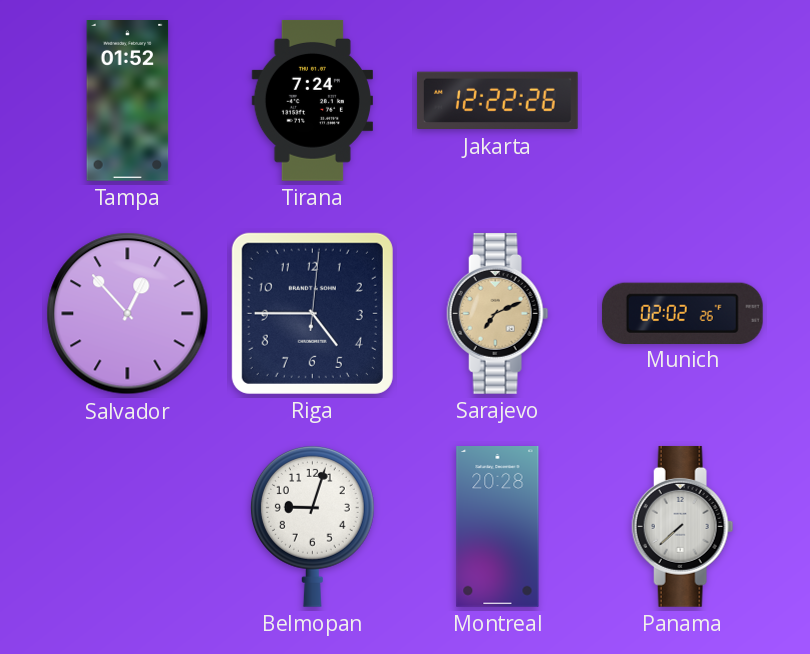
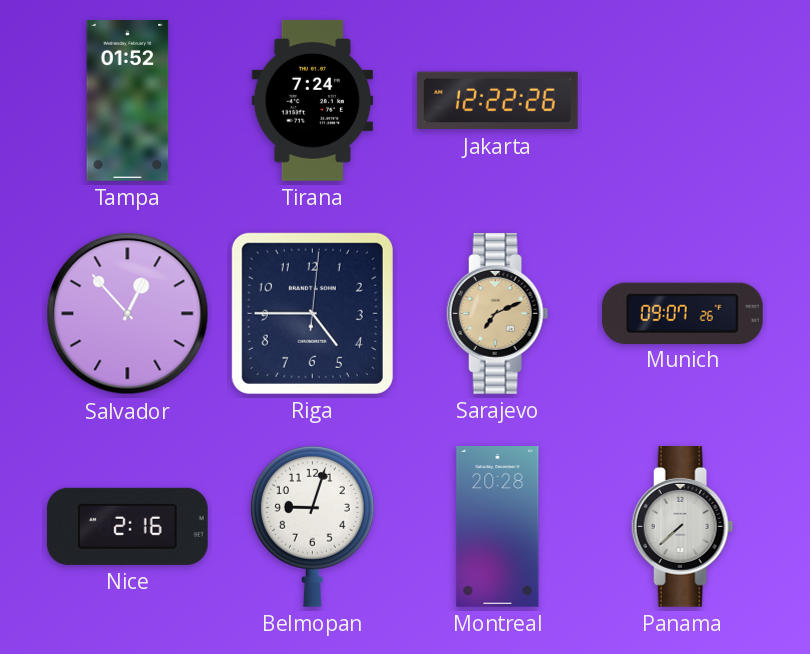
Munich: 02:02 -> 09:07 (682, 313)
Nice: none -> 2:16 (127, 526)
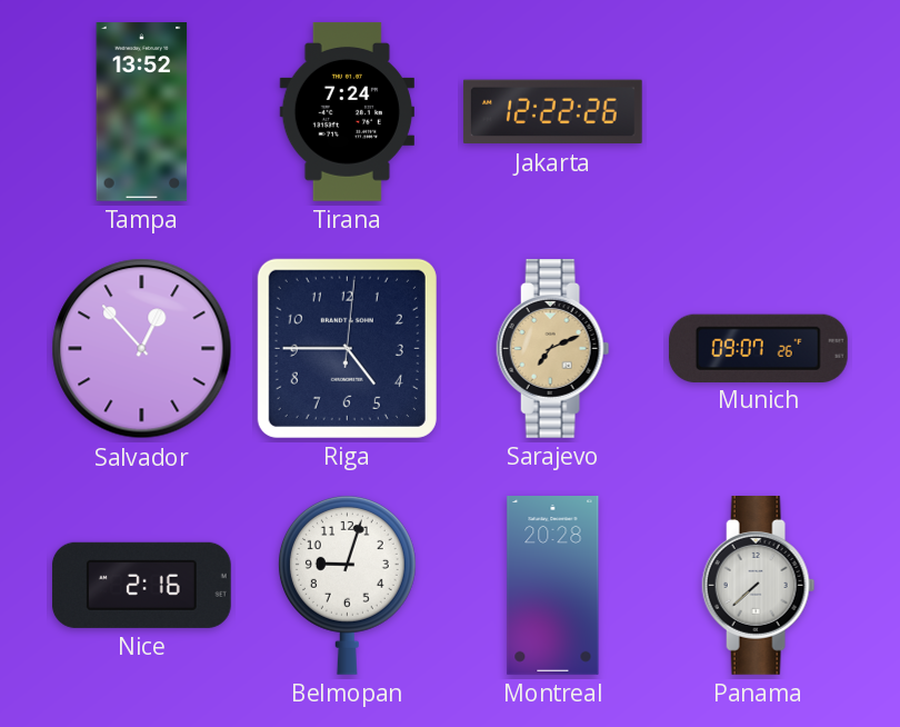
Tampa: 01:52 -> 13:52 (142, 112)
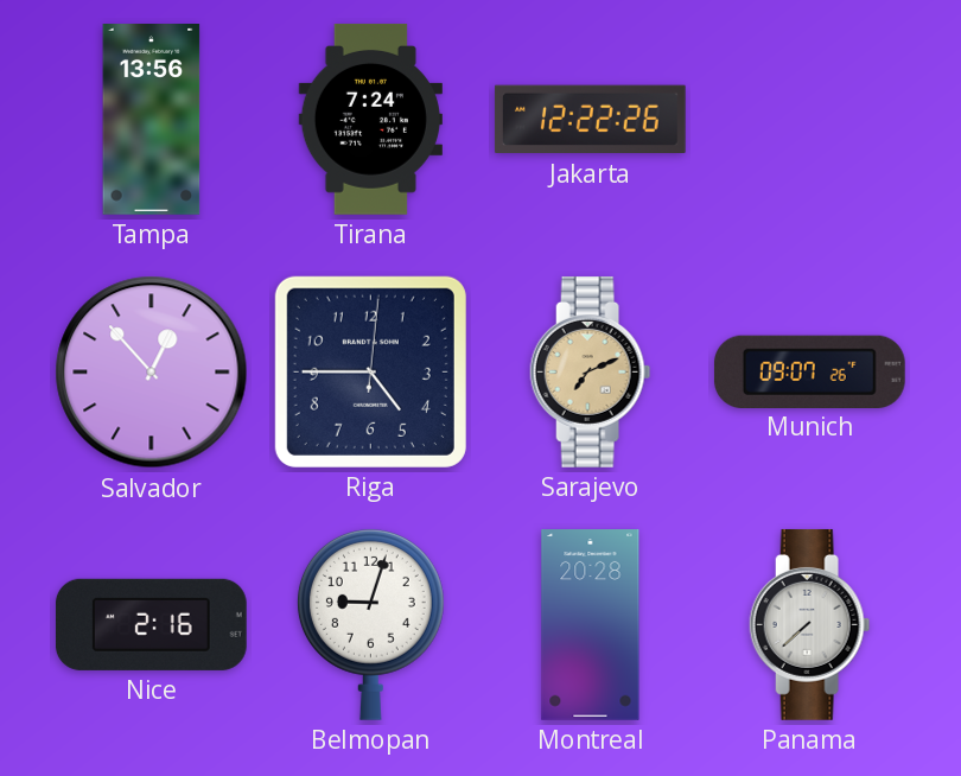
Tampa: 13:52 -> 13:56 (152, 120)
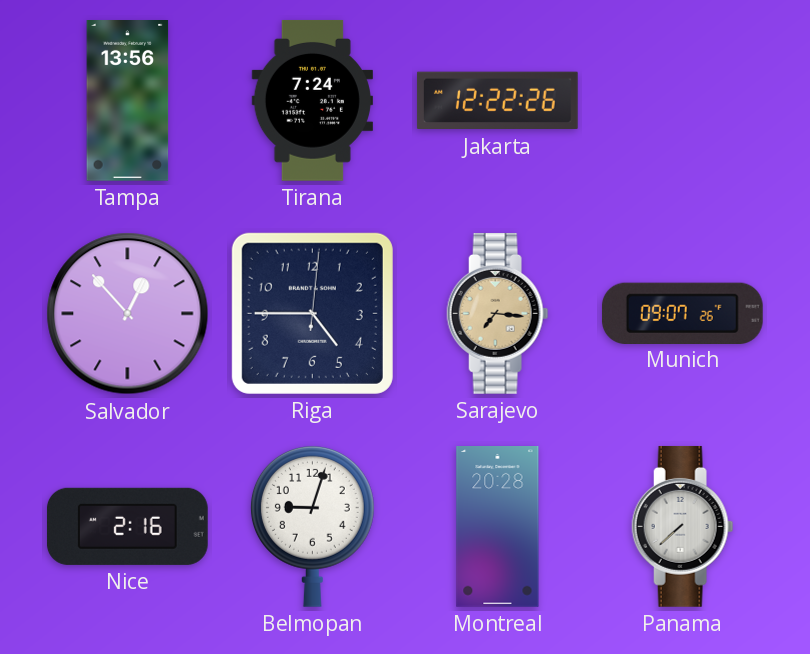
Sarajevo: 7:11 -> 7:16 (498, 313)
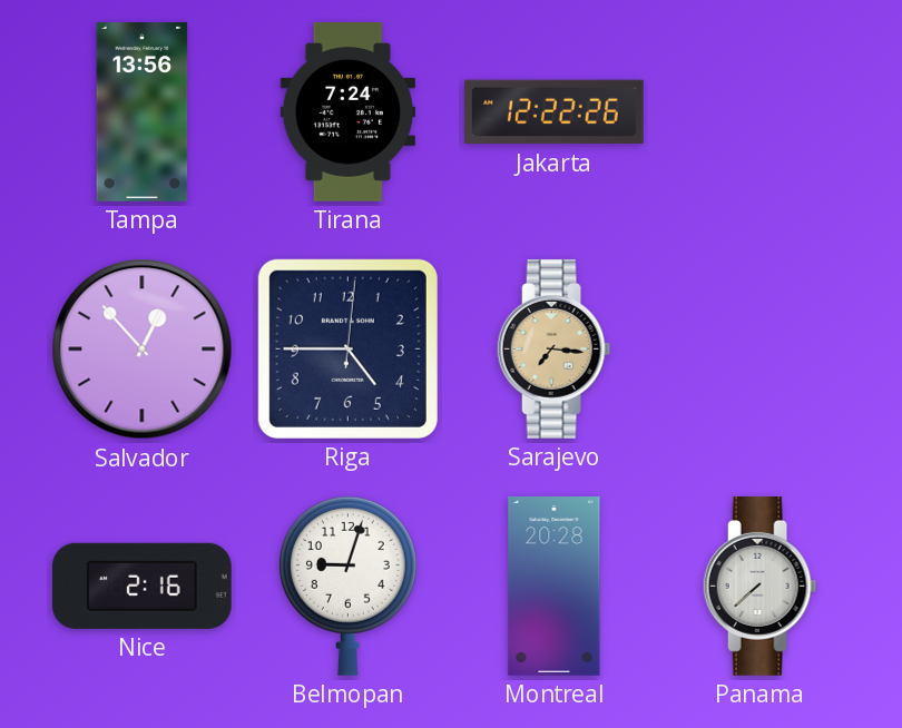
Munich: 09:07 -> none (682, 313)
